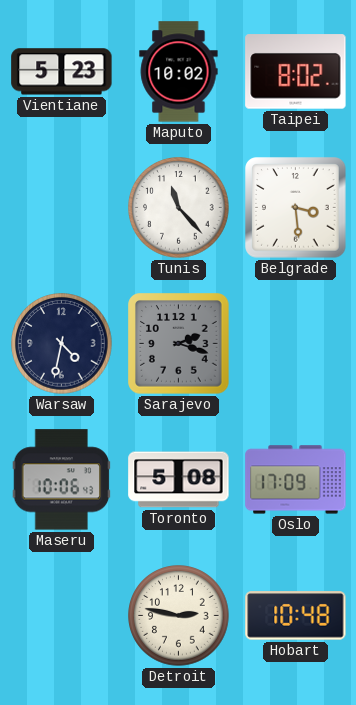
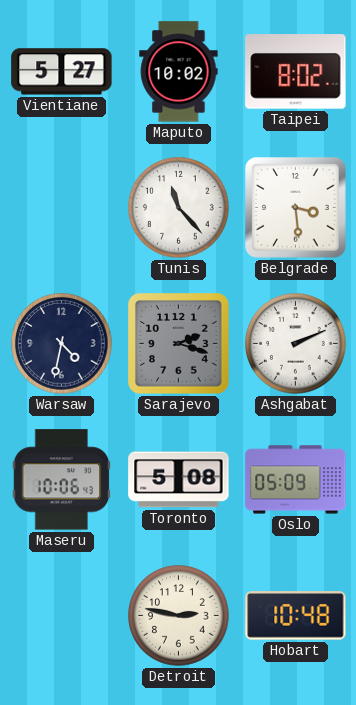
Vientiane: 5:23 -> 5:27 (62, 72)
Ashgabat: none -> 2:11 (296, 344)
Oslo: 17:09 -> 05:09 (296, 480)
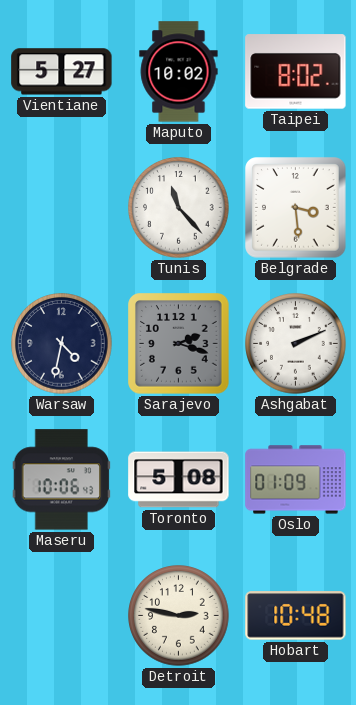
Oslo: 05:09 -> 01:09 (296, 480)
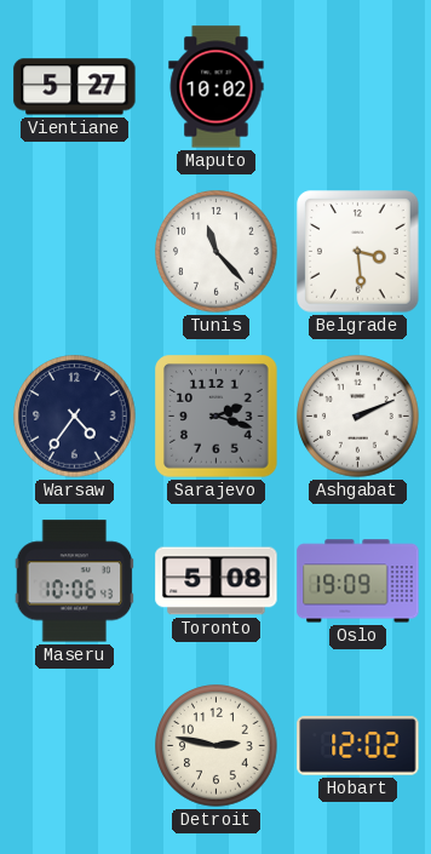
Taipei: 8:02 -> none (296, 72)
Warsaw: 4:32 -> 4:36 (75, 417)
Oslo: 01:09 -> 19:09 (358, 581)
Hobart: 10:48 -> 12:02 (358, 746)
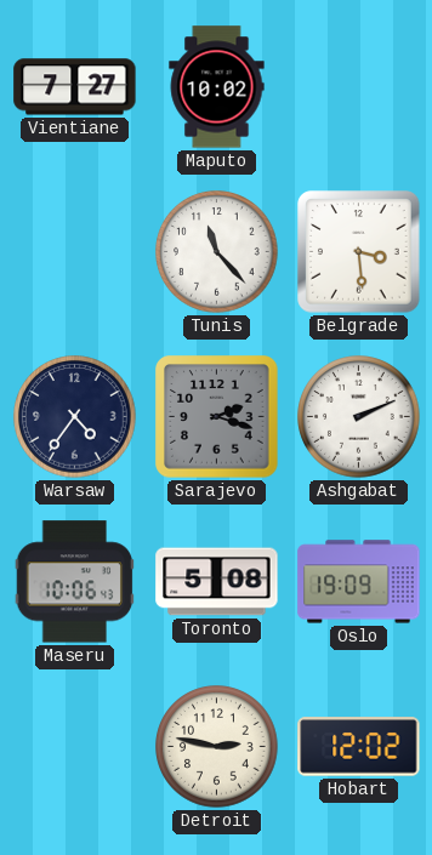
Vientiane: 5:27 -> 7:27 (75, 87)
